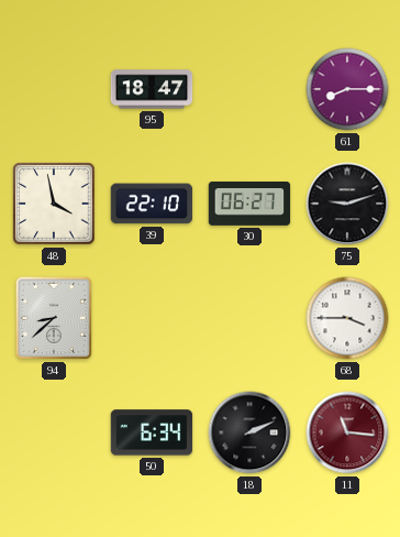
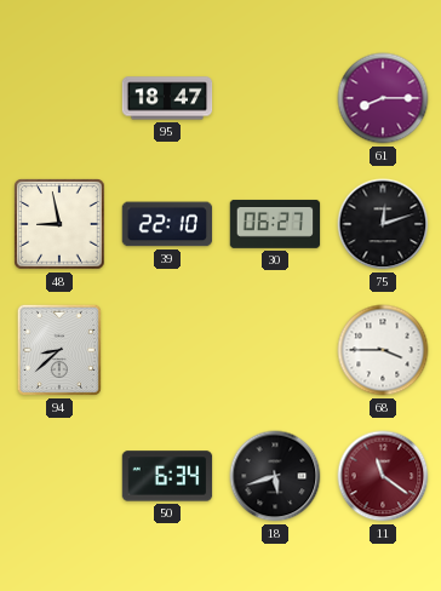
48: 3:58 -> 8:58 (59, 224)
75: 9:12 -> 12:12 (383, 224)
18: 2:11 -> 5:42 (275, 476)
11: 11:16 -> 11:21 (383, 476)
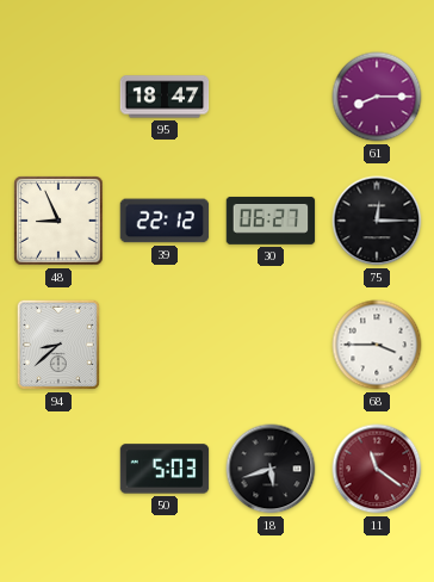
48: 8:58 -> 8:56 (58, 221)
39: 22:10 -> 22:12 (165, 221)
75: 12:12 -> 12:15 (377, 221)
50: 6:34 -> 5:03 (165, 469)
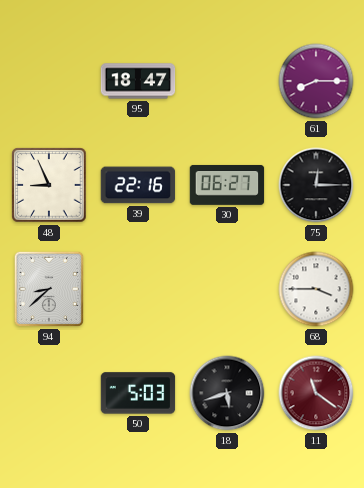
39: 22:12 -> 22:16 (138, 185)
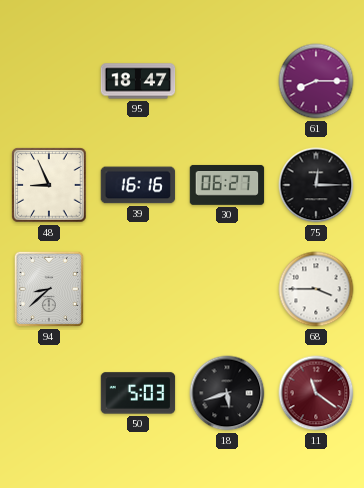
39: 22:16 -> 16:16 (138, 185)
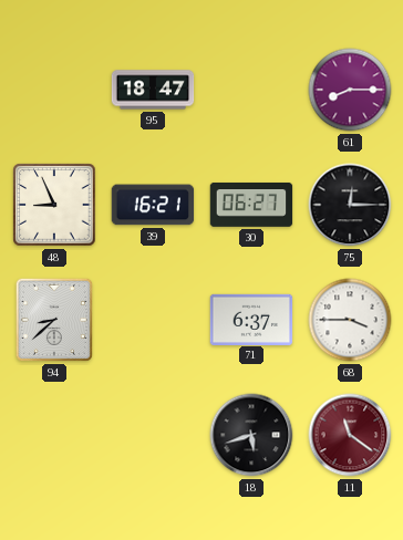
39: 16:16 -> 16:21 (153, 205)
71: none -> 6:37 (251, 319)
50: 5:03 -> none (138, 393)
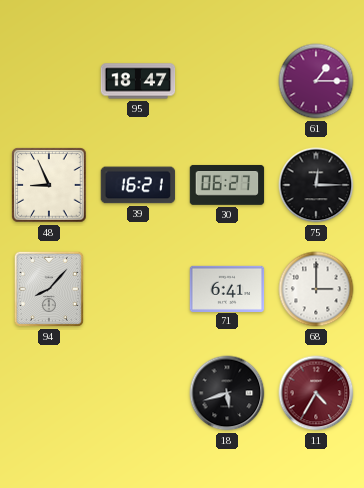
61: 8:15 -> 1:15 (316, 81)
94: 8:38 -> 8:07 (49, 289)
71: 6:37 -> 6:41 (227, 288)
68: 3:45 -> 3:00 (316, 289)
11: 11:21 -> 4:35 (316, 393)
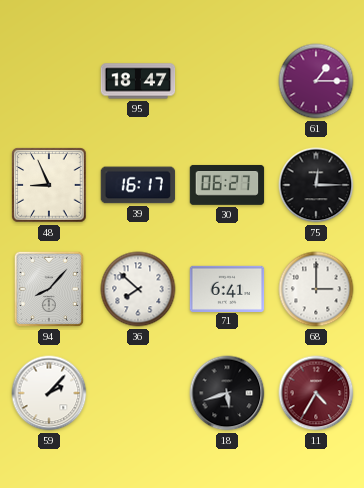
39: 16:21 -> 16:17 (138, 185)
36: none -> 7:52 (138, 289)
59: none -> 2:07 (49, 393)
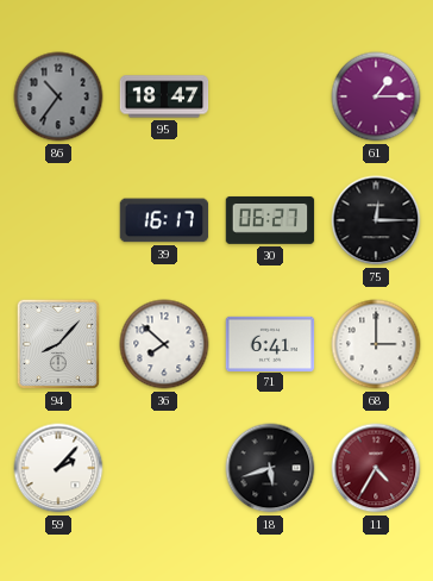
86: none -> 10:36 (58, 96)
48: 8:56 -> none (49, 185)
